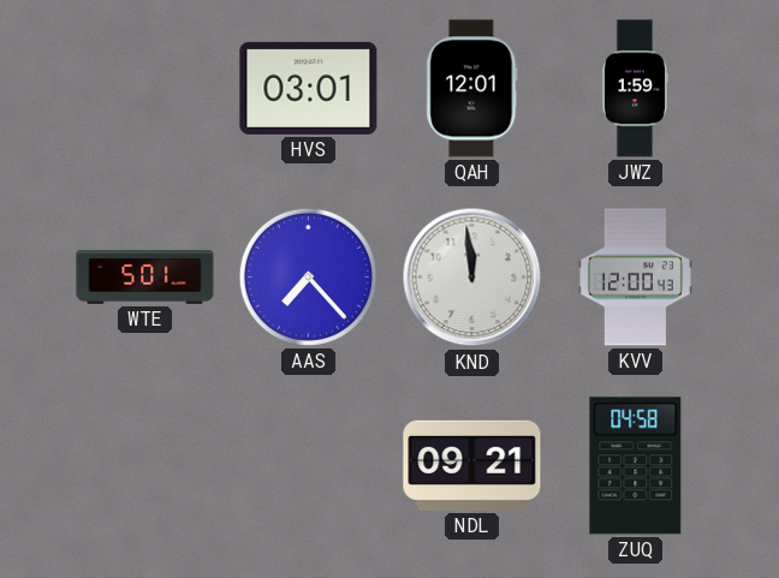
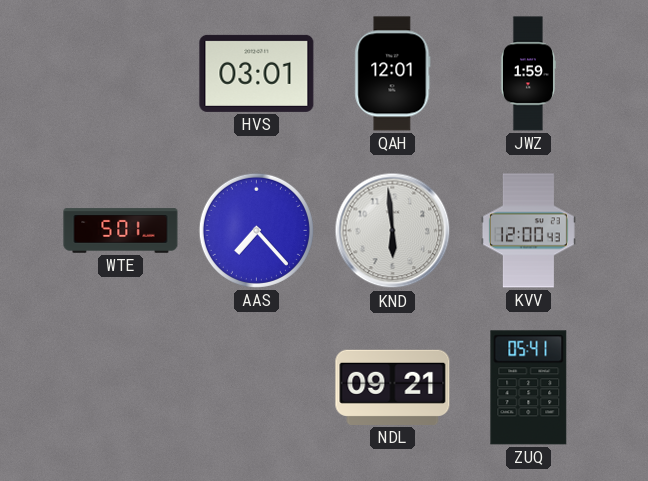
KND: 11:59 -> 5:59 (393, 231)
ZUQ: 04:58 -> 05:41 (529, 388)
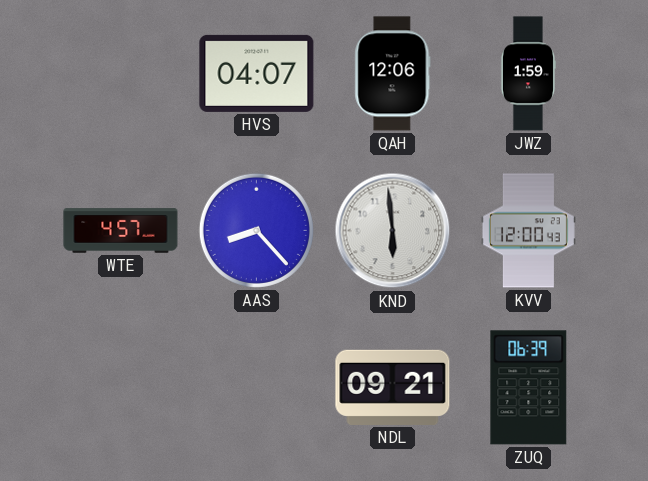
HVS: 03:01 -> 04:07 (257, 73)
QAH: 12:01 -> 12:06 (393, 74)
WTE: 5:01 -> 4:57 (121, 231)
AAS: 7:23 -> 8:23 (256, 230)
ZUQ: 05:41 -> 06:39 (529, 388)
